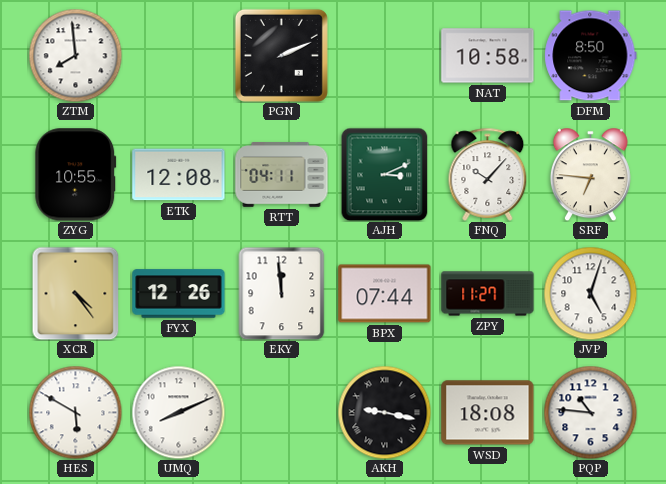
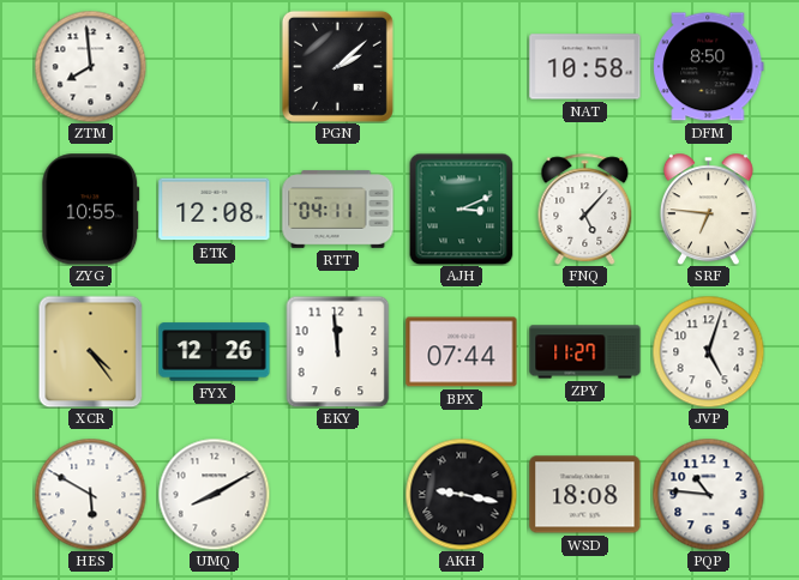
PGN: 2:11 -> 2:08 (337, 66)
FNQ: 10:07 -> 5:07 (585, 209)
UMQ: 8:11 -> 8:10 (214, 494)
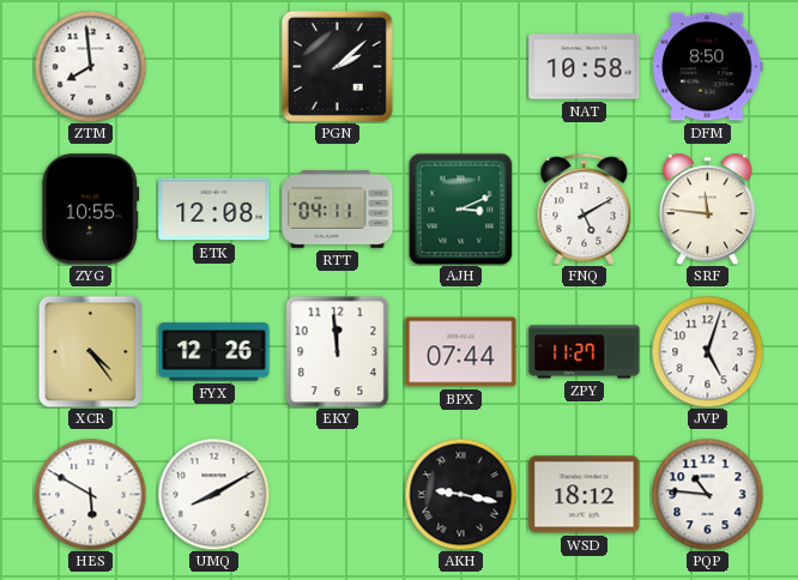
FNQ: 5:07 -> 5:10 (585, 209)
SRF: 6:46 -> 11:46 (707, 209)
WSD: 18:08 -> 18:12 (585, 495)
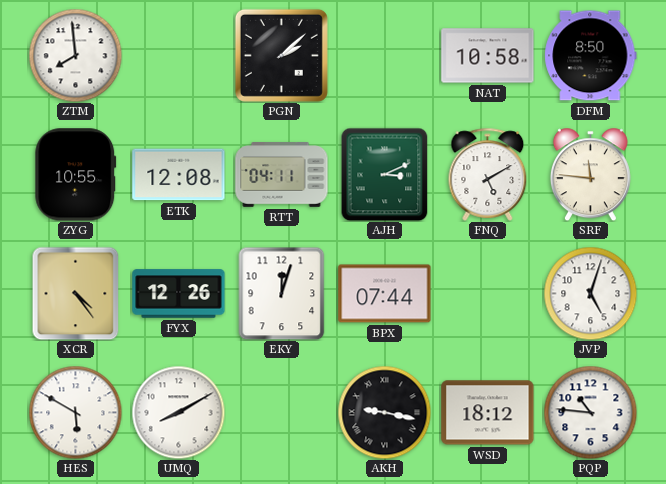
EKY: 11:59 -> 12:03 (282, 293)
ZPY: 11:27 -> none (585, 352)
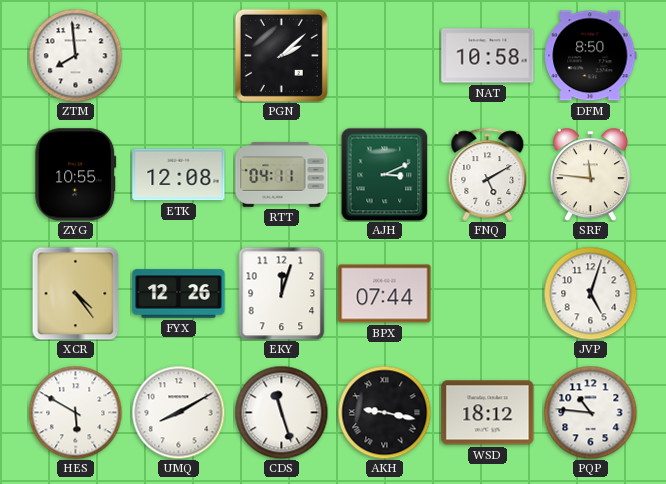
CDS: none -> 11:27 (281, 412)
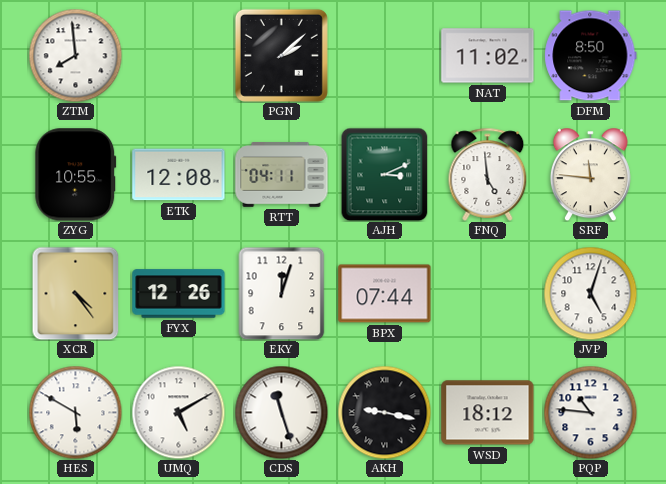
NAT: 10:58 -> 11:02 (488, 56)
FNQ: 5:10 -> 4:59 (488, 174)
UMQ: 8:10 -> 5:10 (178, 412)
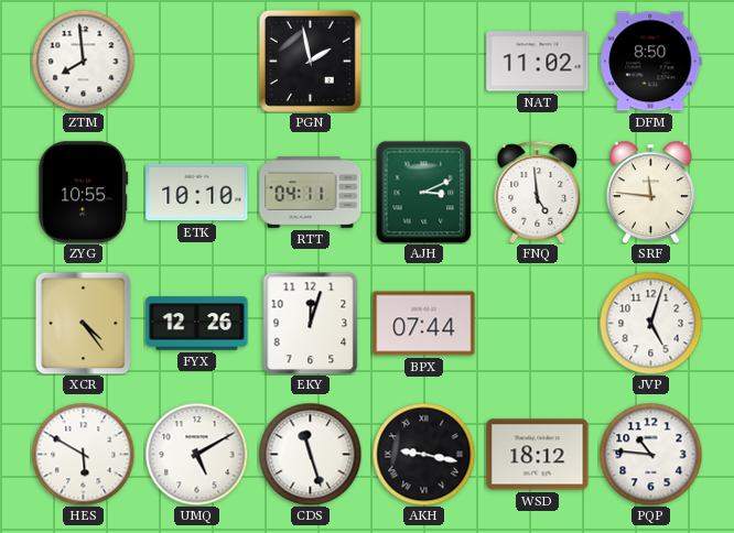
PGN: 2:08 -> 1:58 (310, 61)
ETK: 12:08 -> 10:10 (197, 193)
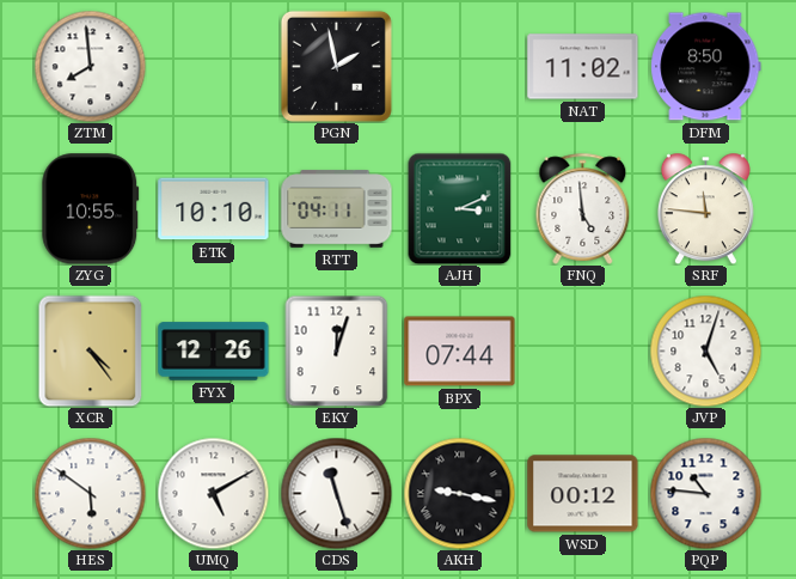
HES: 5:50 -> 5:51 (90, 493)
WSD: 18:12 -> 00:12 (583, 494)
